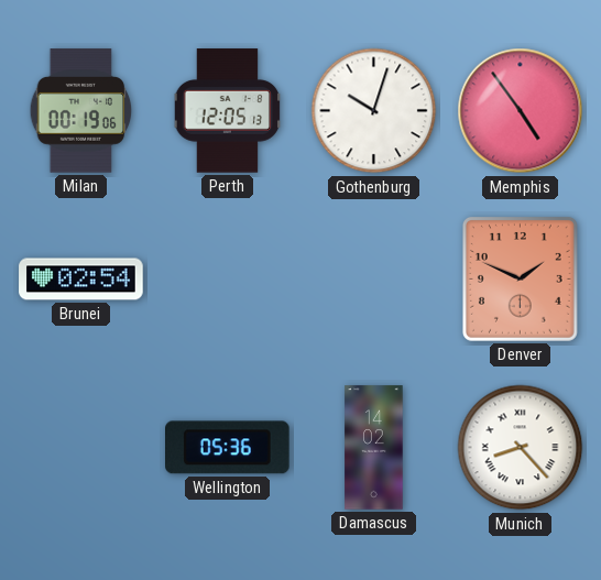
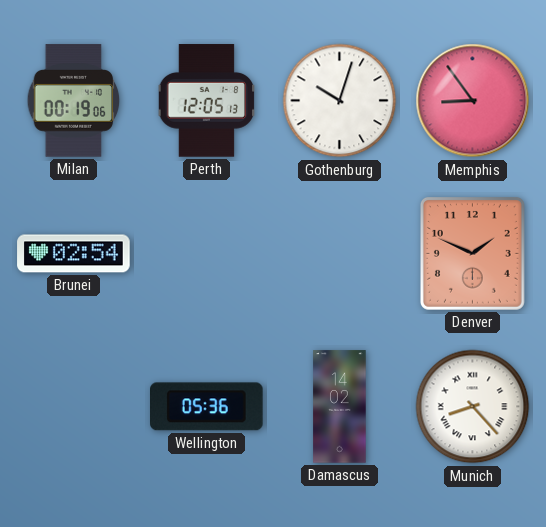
Memphis: 4:54 -> 8:54 (473, 101)
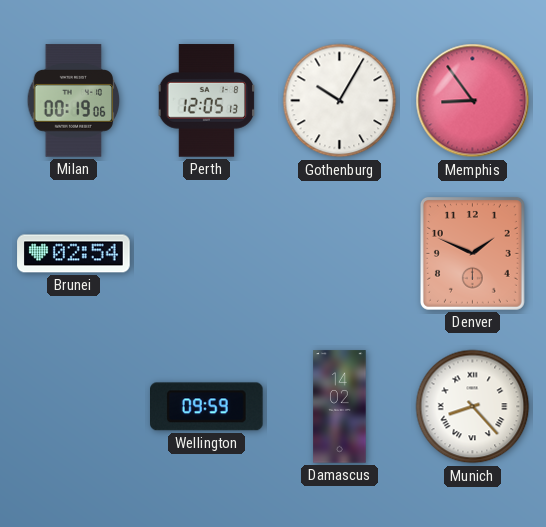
Gothenburg: 10:03 -> 10:05 (340, 101)
Wellington: 05:36 -> 09:59 (207, 407)
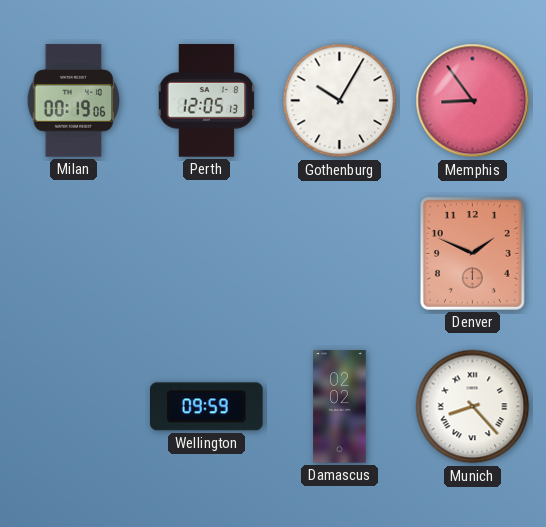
Brunei: 02:54 -> none (74, 254)
Damascus: 14:02 -> 02:02 (340, 407)
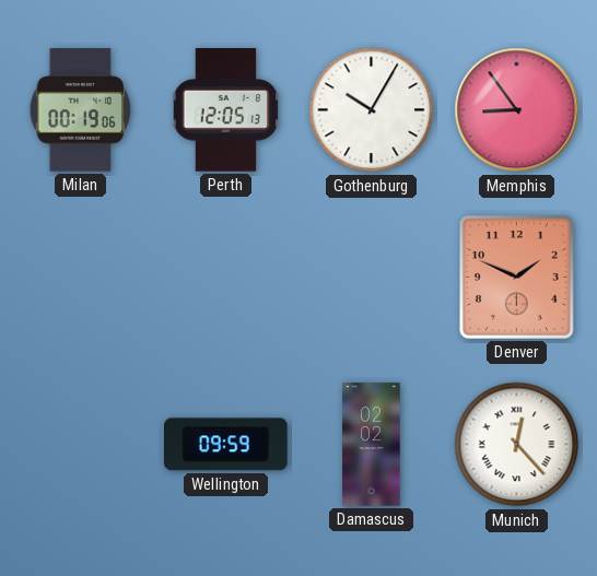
Munich: 8:23 -> 12:23 (517, 445)
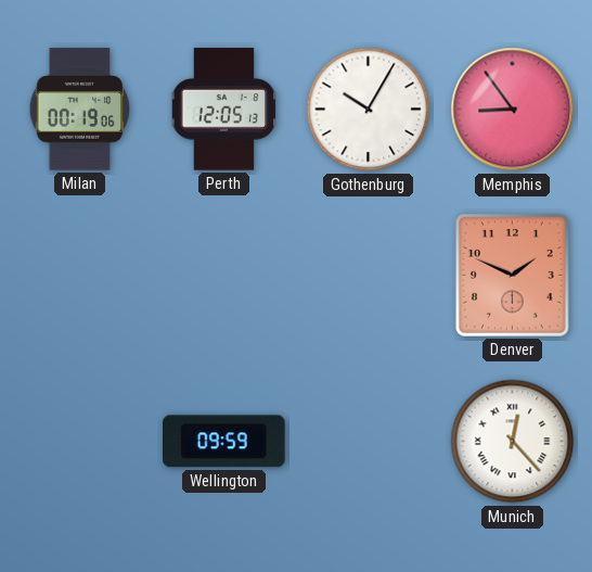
Damascus: 02:02 -> none (372, 445)
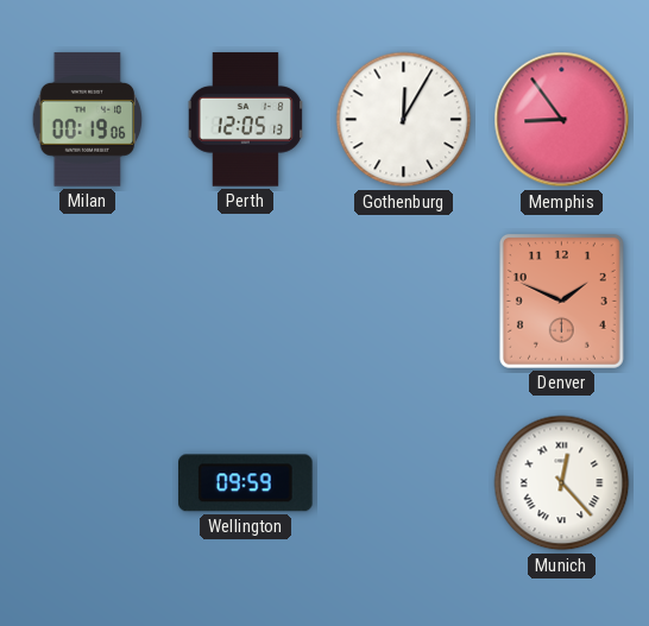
Gothenburg: 10:05 -> 12:05 (404, 120)
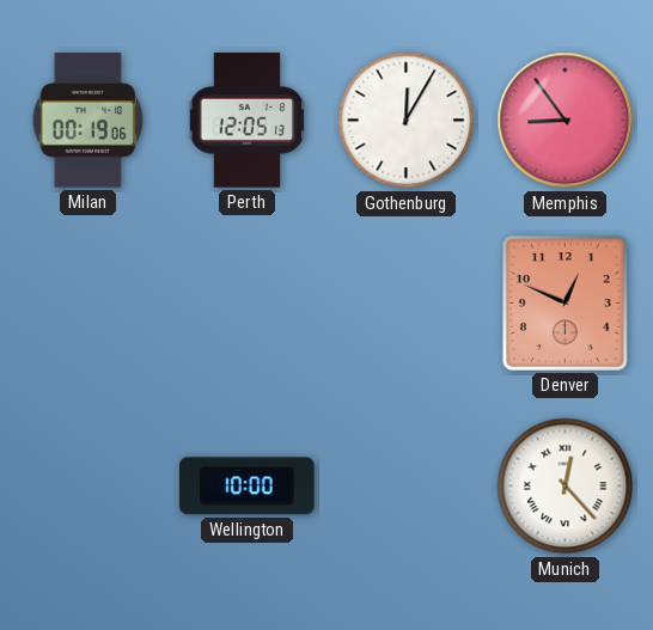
Denver: 1:49 -> 12:49 (564, 302)
Wellington: 09:59 -> 10:00 (248, 487)
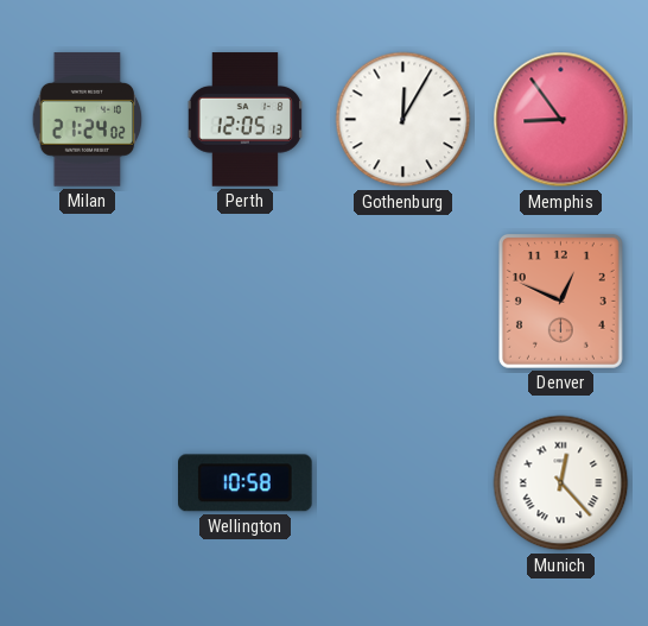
Milan: 00:19 -> 21:24 (88, 120)
Wellington: 10:00 -> 10:58 (246, 483)
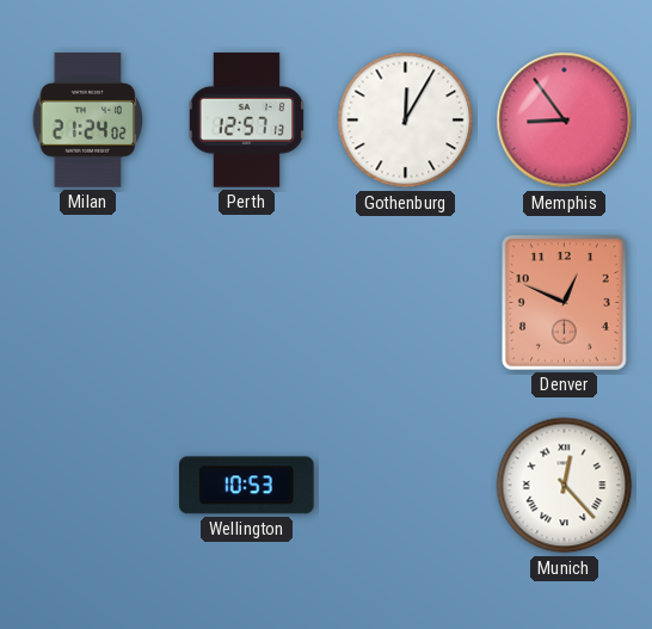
Perth: 12:05 -> 12:57 (247, 121)
Wellington: 10:58 -> 10:53 (247, 486)
